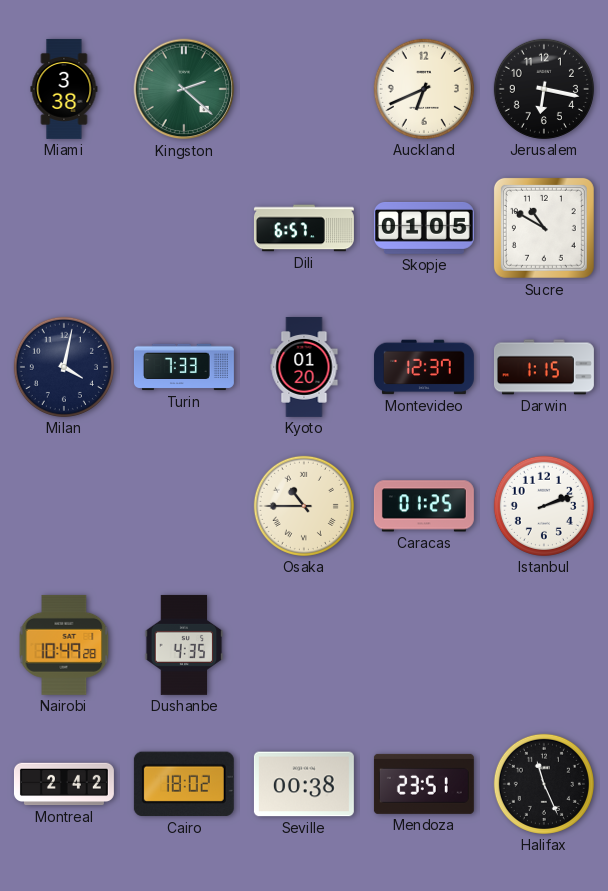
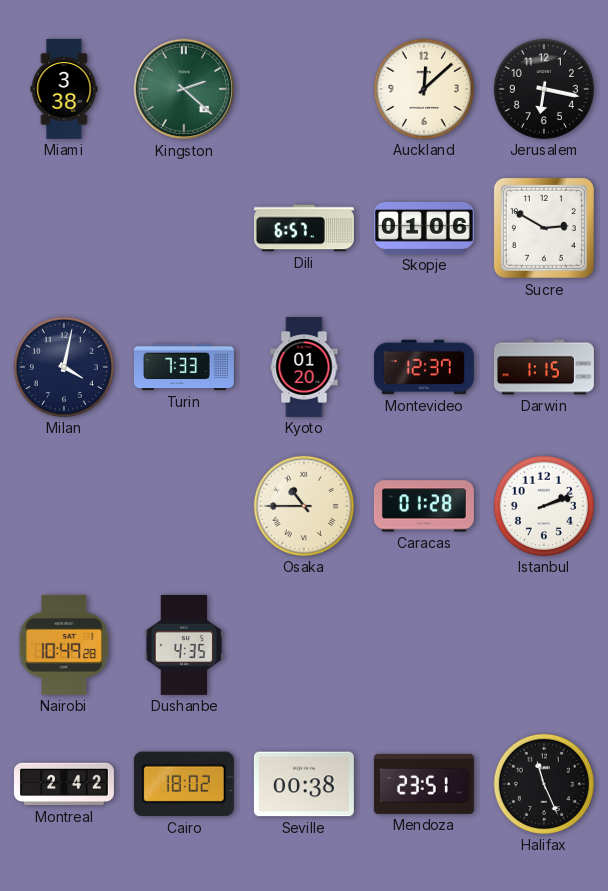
Auckland: 6:41 -> 12:08 (424, 89)
Skopje: 01:05 -> 01:06 (424, 228)
Sucre: 10:50 -> 2:50 (544, 228)
Caracas: 01:25 -> 01:28 (424, 506)
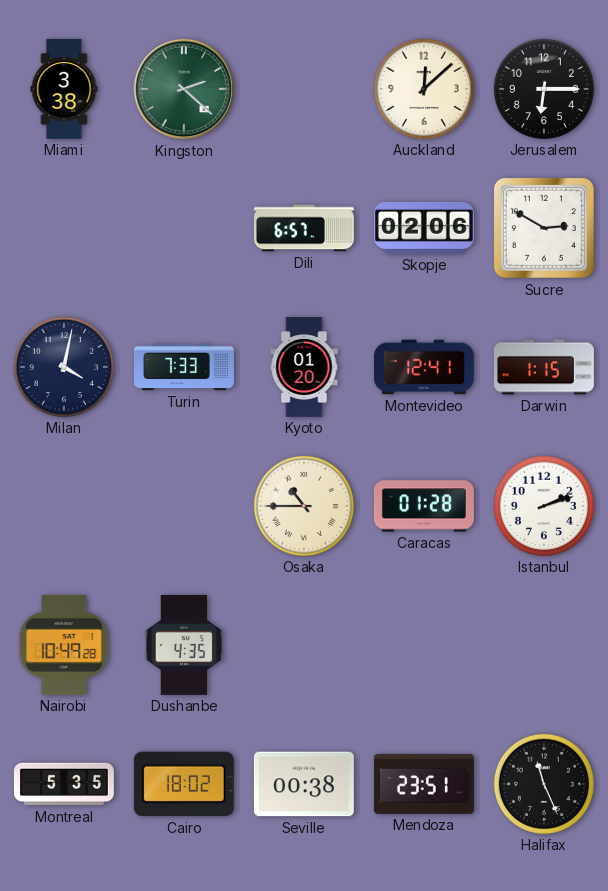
Jerusalem: 6:17 -> 6:15 (544, 89)
Skopje: 01:06 -> 02:06 (424, 228)
Montevideo: 12:37 -> 12:41 (424, 367)
Montreal: 2:42 -> 5:35 (64, 784)
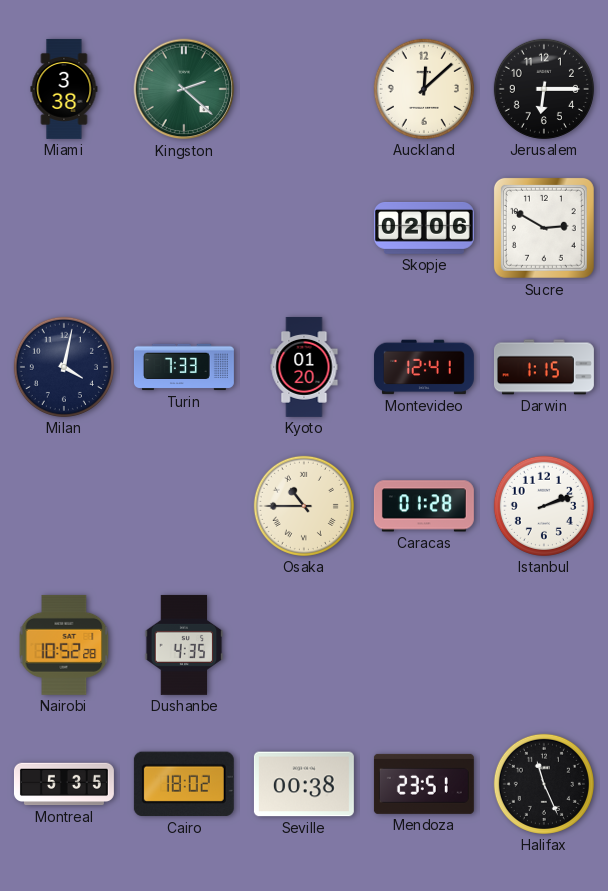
Dili: 6:57 -> none (304, 228)
Nairobi: 10:49 -> 10:52 (64, 645)
